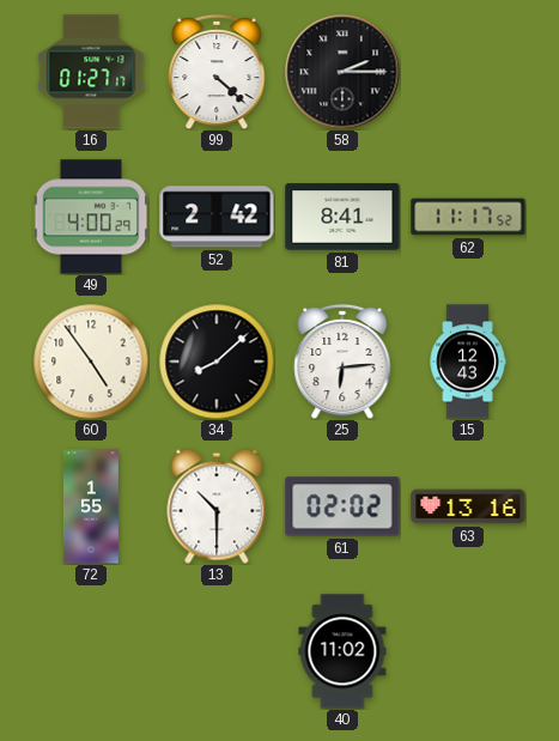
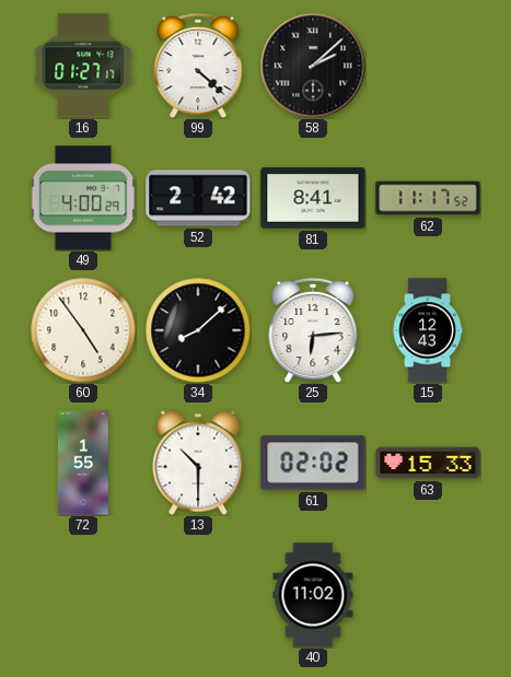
58: 2:15 -> 2:08 (313, 66)
63: 13:16 -> 15:33 (428, 463)
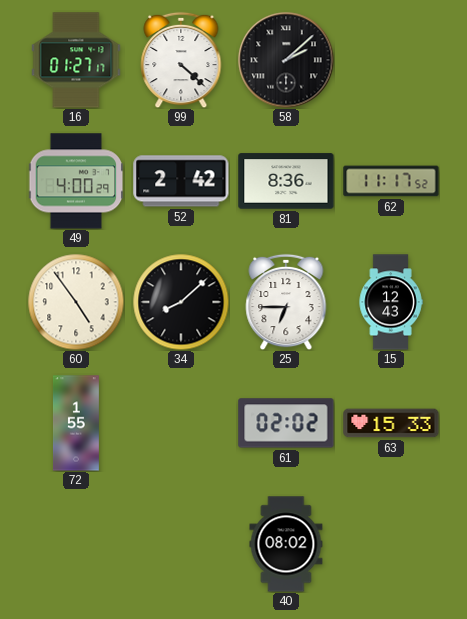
81: 8:41 -> 8:36 (286, 181)
25: 6:14 -> 6:45 (286, 302)
13: 10:30 -> none (198, 463)
40: 11:02 -> 08:02 (286, 544)
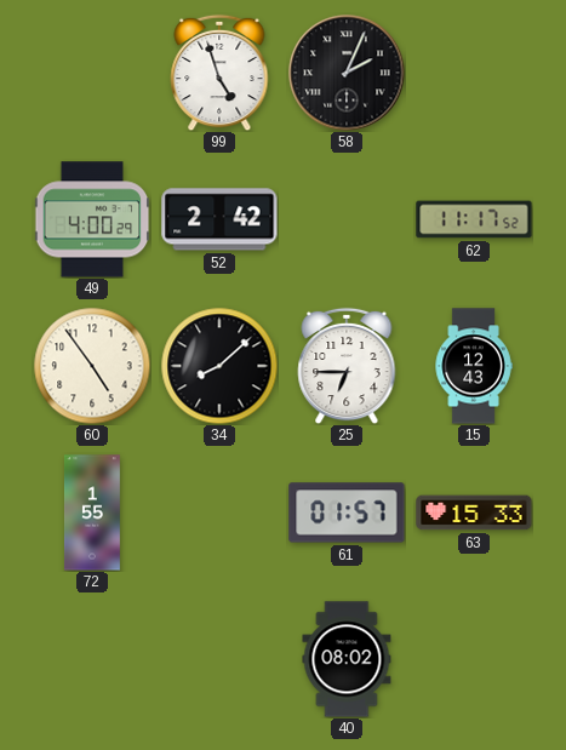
16: 01:27 -> none (76, 60)
99: 4:22 -> 4:57 (219, 73)
58: 2:08 -> 2:04 (347, 73)
81: 8:36 -> none (286, 181)
61: 02:02 -> 01:57 (347, 513)
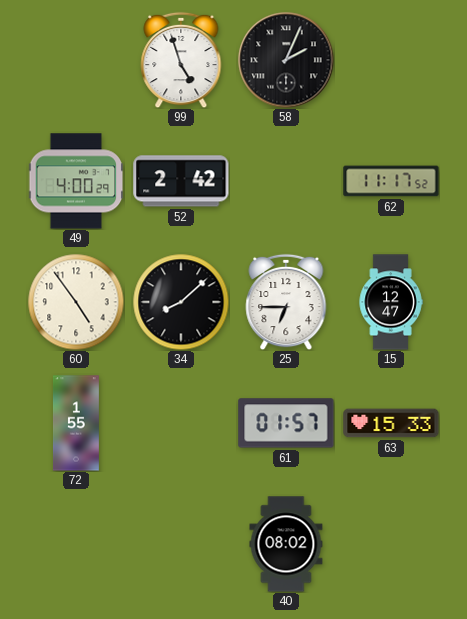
15: 12:43 -> 12:47 (391, 302)
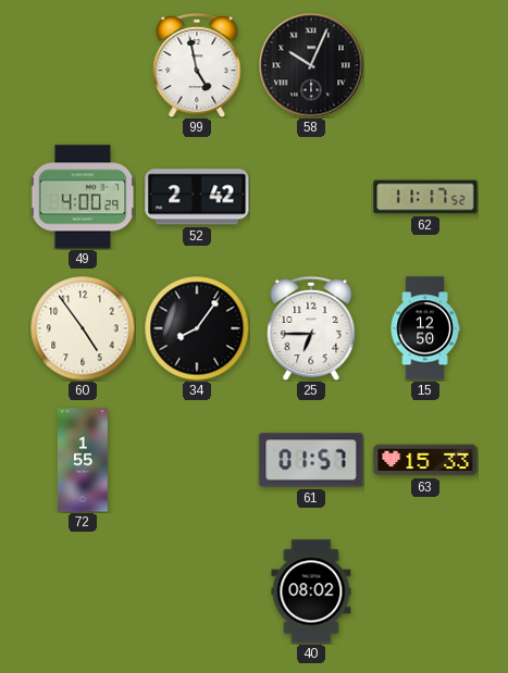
99: 4:57 -> 4:58 (197, 65)
58: 2:04 -> 10:04 (311, 65)
34: 8:08 -> 8:06 (197, 328)
15: 12:47 -> 12:50 (425, 328)
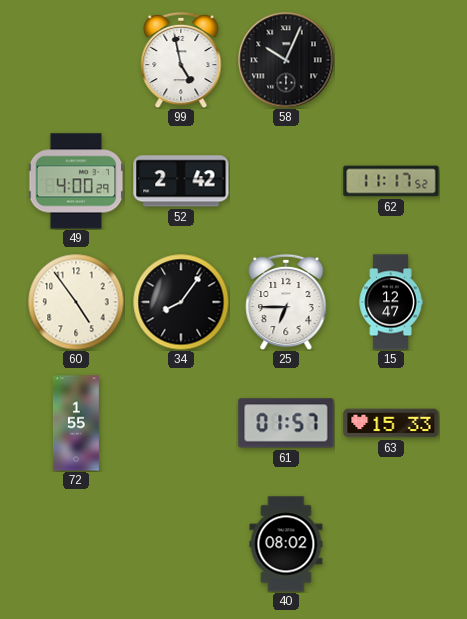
15: 12:50 -> 12:47 (391, 302)
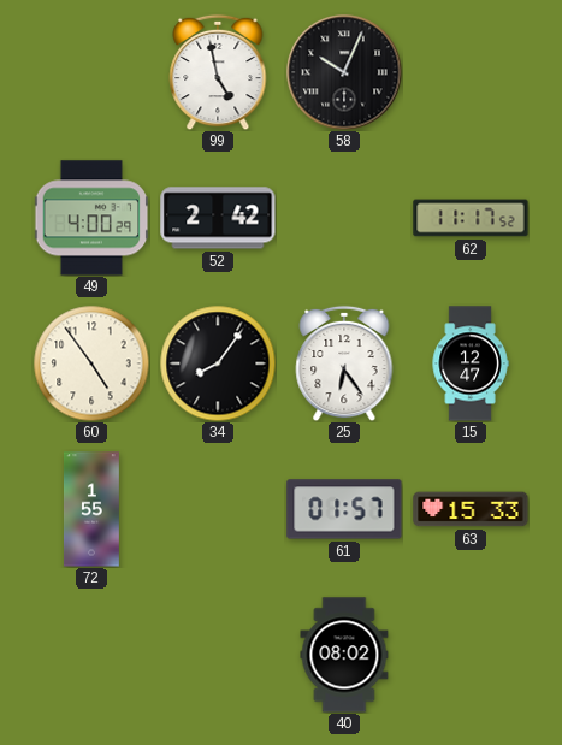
25: 6:45 -> 6:24 (344, 363)
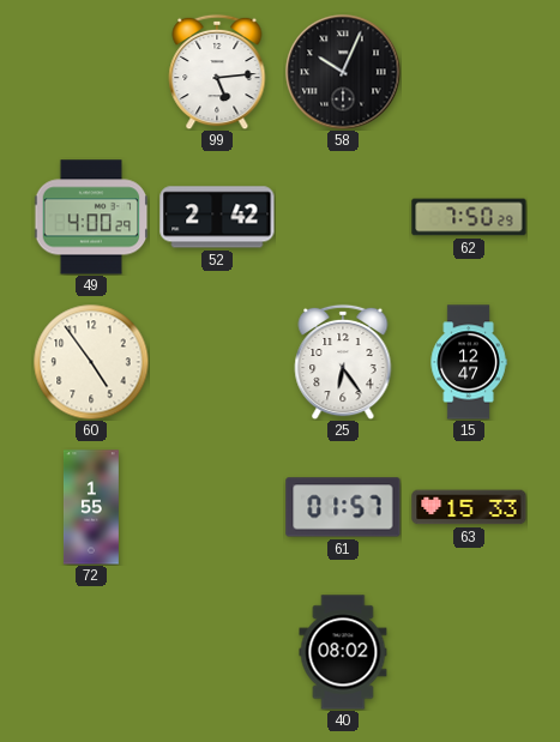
99: 4:58 -> 5:14 (217, 72)
62: 11:17 -> 7:50 (469, 217)
34: 8:06 -> none (218, 363)
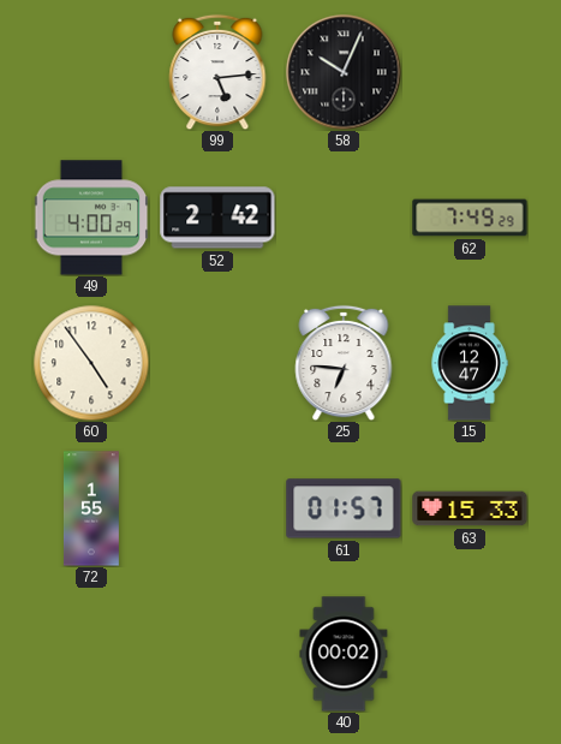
62: 7:50 -> 7:49 (470, 218)
25: 6:24 -> 6:46 (344, 363)
40: 08:02 -> 00:02 (344, 654)
